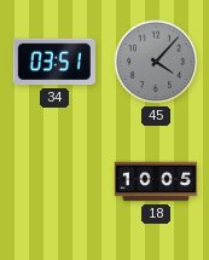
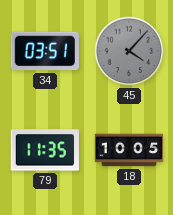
79: none -> 11:35 (44, 150)
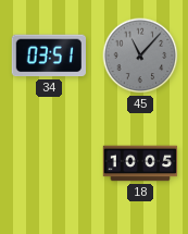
45: 4:07 -> 11:07 (140, 56)
79: 11:35 -> none (44, 150)
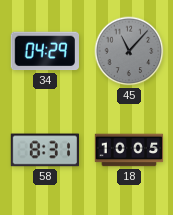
34: 03:51 -> 04:29 (44, 51)
58: none -> 8:31 (44, 150)
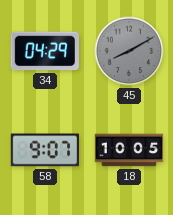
45: 11:07 -> 8:10 (129, 51)
58: 8:31 -> 9:07 (44, 150)
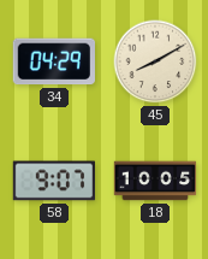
45 dial: grey -> cream (155, 61)
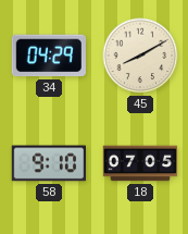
58: 9:07 -> 9:10 (48, 163)
18: 10:05 -> 07:05 (140, 163)
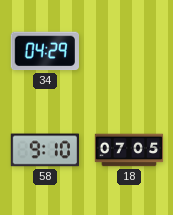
45: 8:10 -> none (140, 56)
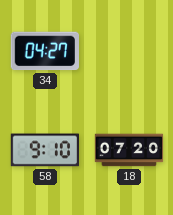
34: 04:29 -> 04:27 (44, 51)
18: 07:05 -> 07:20 (129, 150)
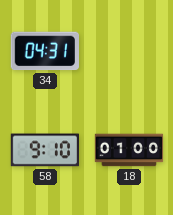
34: 04:27 -> 04:31 (44, 51)
18: 07:20 -> 01:00 (129, 150)
